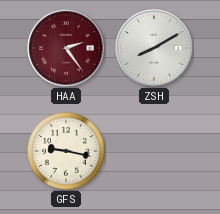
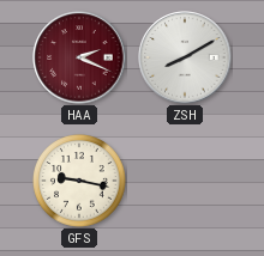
HAA: 2:24 -> 2:19 (79, 57)
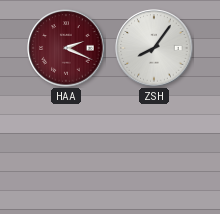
ZSH: 8:10 -> 8:06 (154, 48)
GFS: 9:17 -> none (79, 182)
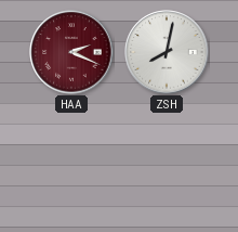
ZSH: 8:06 -> 8:02 (167, 52)
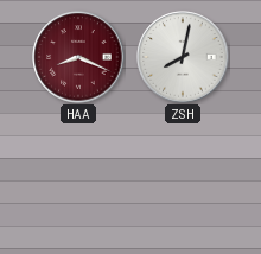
HAA: 2:19 -> 8:19 (78, 57)
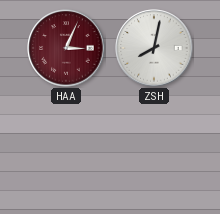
HAA: 8:19 -> 3:04 (66, 48)
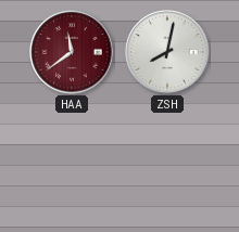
HAA: 3:04 -> 11:39 (72, 52)
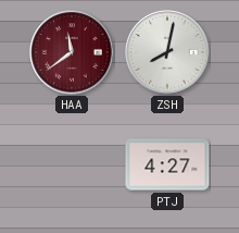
PTJ: none -> 4:27 (167, 164)
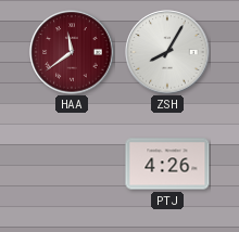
ZSH: 8:02 -> 8:05 (167, 52)
PTJ: 4:27 -> 4:26 (167, 164)
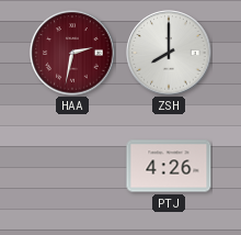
HAA: 11:39 -> 2:32 (72, 53)
ZSH: 8:05 -> 8:00 (169, 53)
